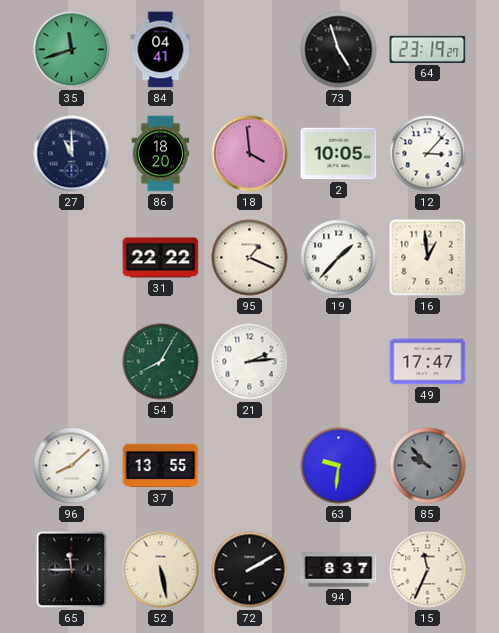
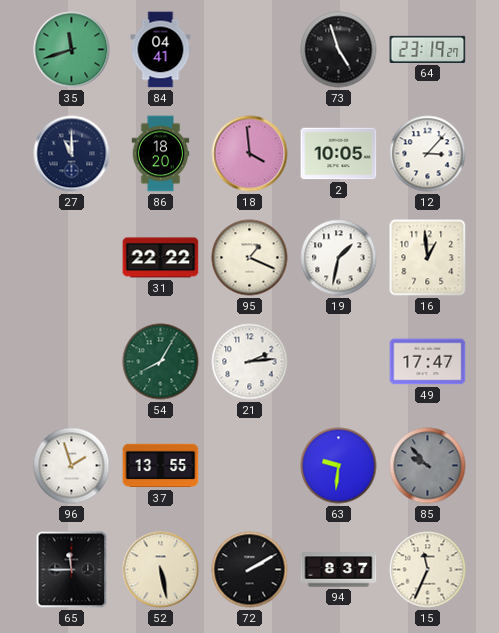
19: 1:37 -> 1:32 (339, 258)
96: 8:08 -> 1:57 (72, 466)
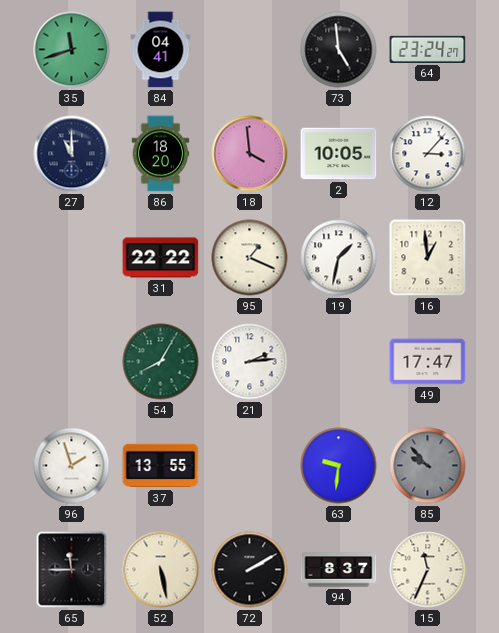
73: 4:57 -> 4:59 (339, 50)
64: 23:19 -> 23:24 (428, 49)
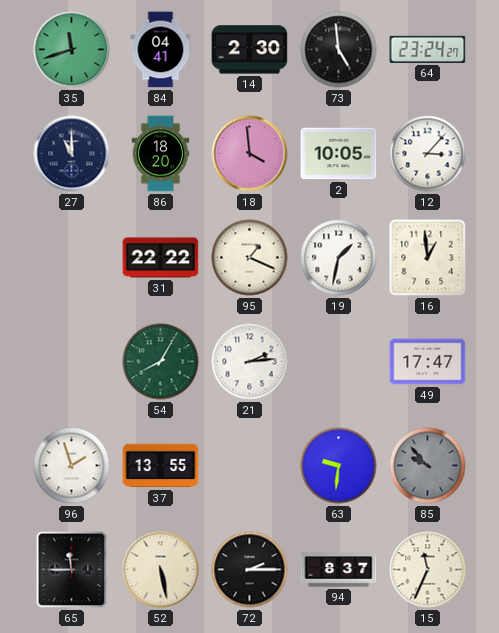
14: none -> 2:30 (250, 50)
72: 2:10 -> 2:15 (250, 570)
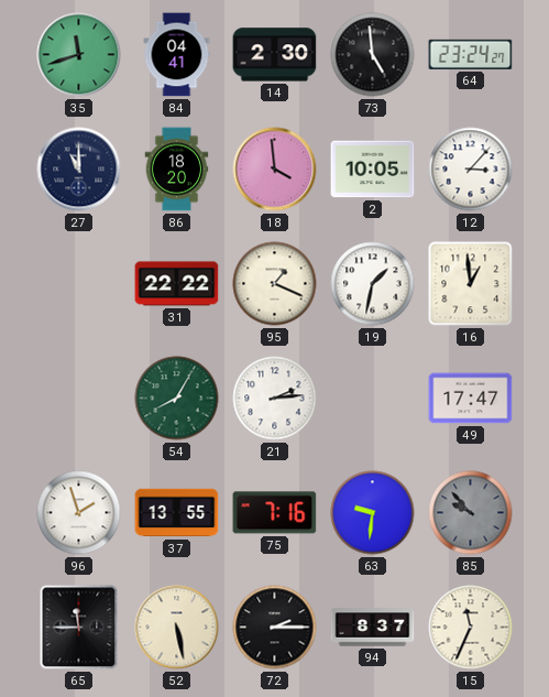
75: none -> 7:16 (275, 513)
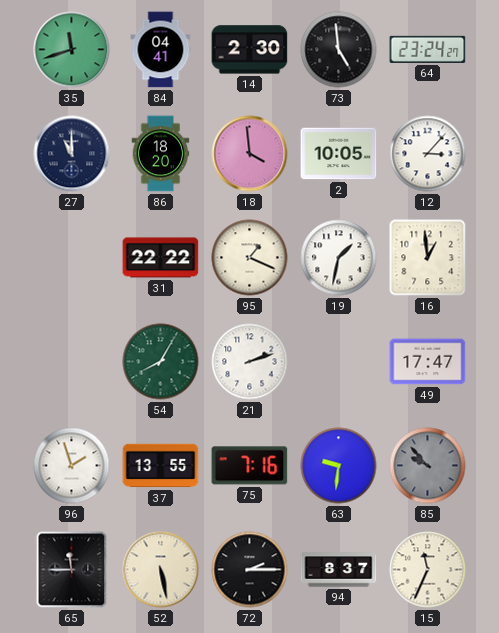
21: 2:14 -> 2:12 (250, 362)
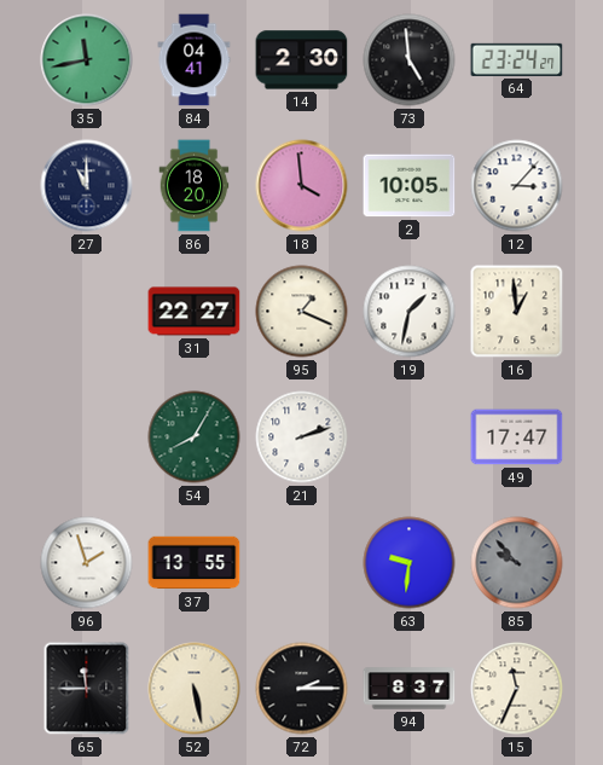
35: 11:42 -> 11:43 (87, 60)
31: 22:22 -> 22:27 (195, 312)
75: 7:16 -> none (250, 466)
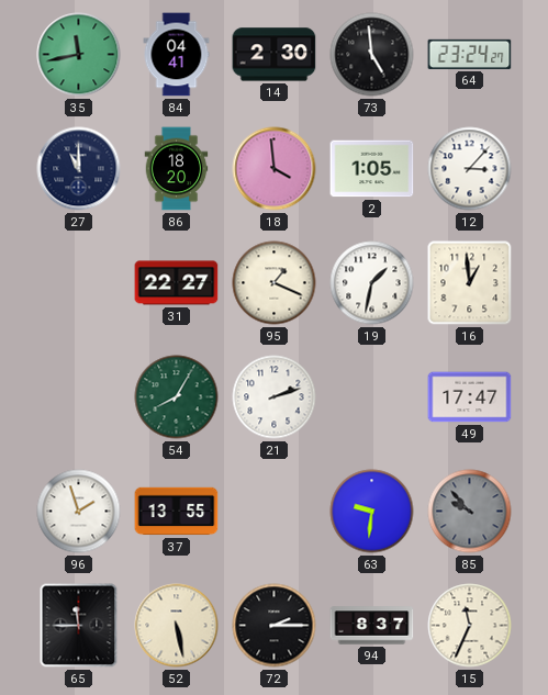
2: 10:05 -> 1:05 (372, 169)
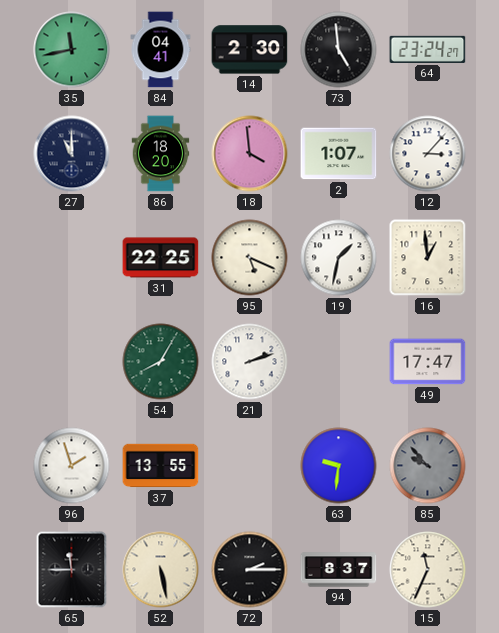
2: 1:05 -> 1:07 (339, 154)
31: 22:27 -> 22:25 (161, 258)
95: 1:19 -> 5:19 (250, 258)
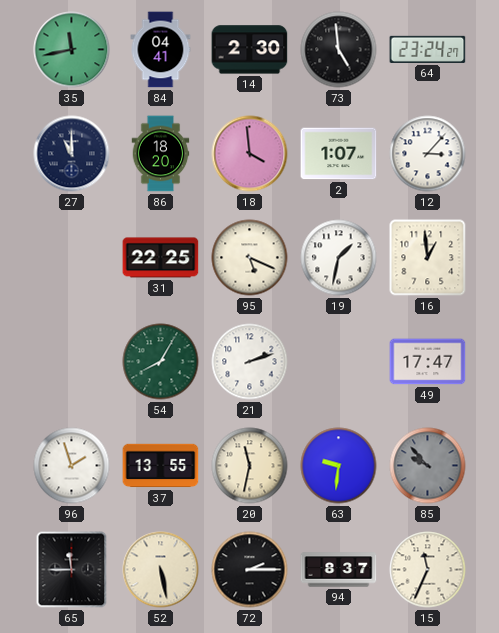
20: none -> 11:32 (250, 466)
